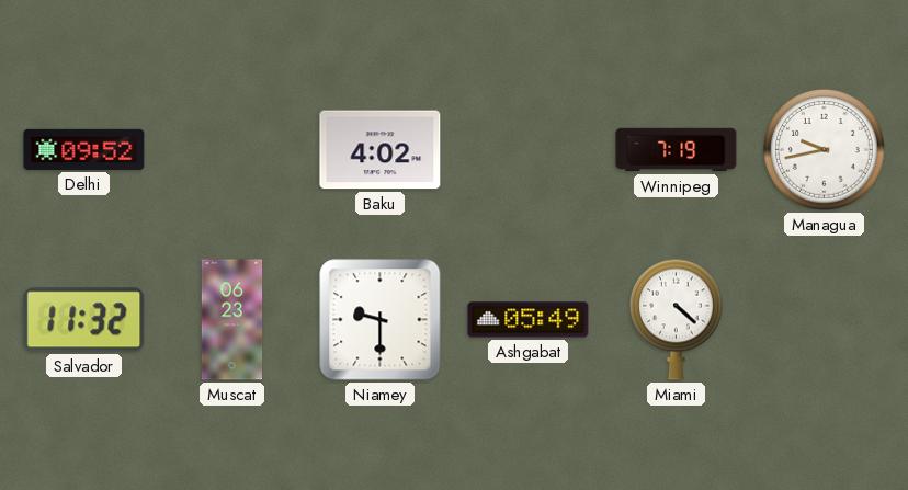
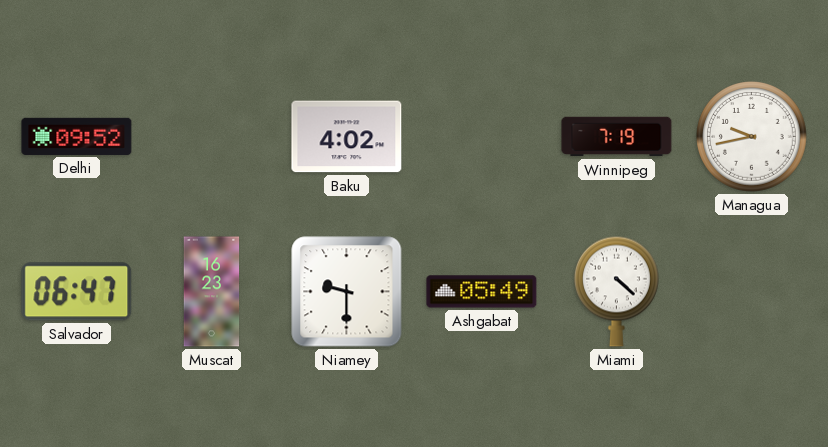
Salvador: 11:32 -> 06:47 (77, 292)
Muscat: 06:23 -> 16:23 (212, 292)
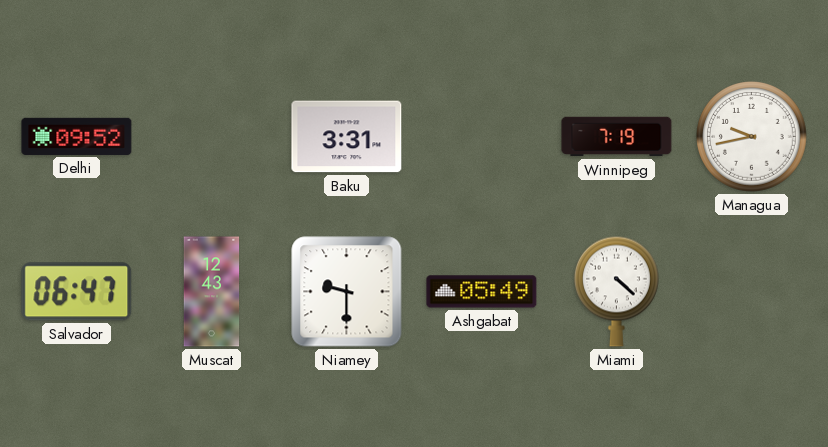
Baku: 4:02 -> 3:31 (347, 137)
Muscat: 16:23 -> 12:43 (212, 292)
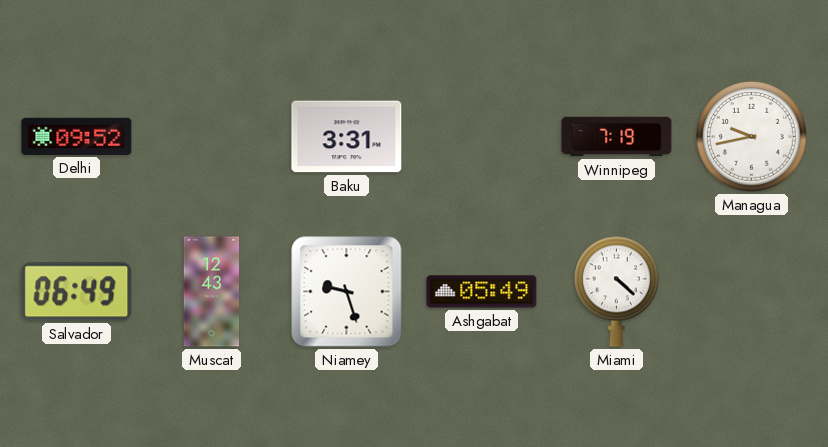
Salvador: 06:47 -> 06:49 (77, 292)
Niamey: 9:30 -> 9:27 (347, 292)
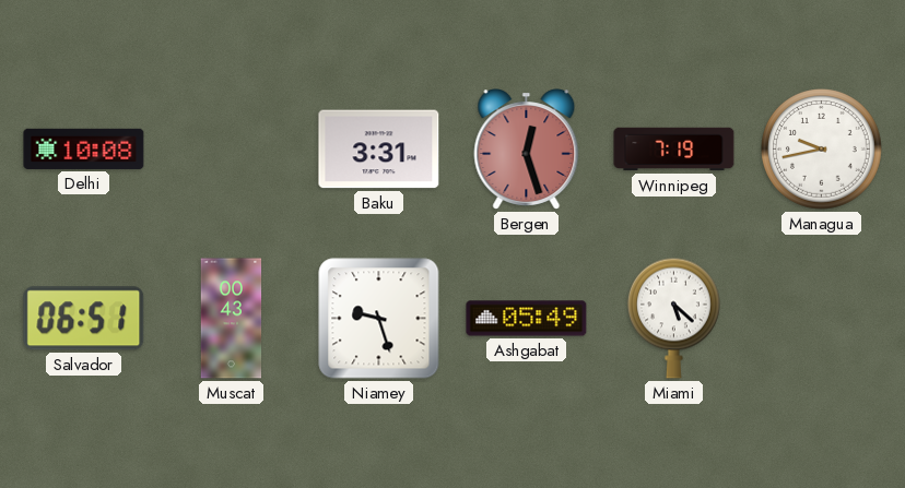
Delhi: 09:52 -> 10:08 (84, 148)
Bergen: none -> 12:27 (527, 150)
Salvador: 06:49 -> 06:51 (84, 319)
Muscat: 12:43 -> 00:43 (232, 319)
Miami: 4:22 -> 5:22 (673, 318)
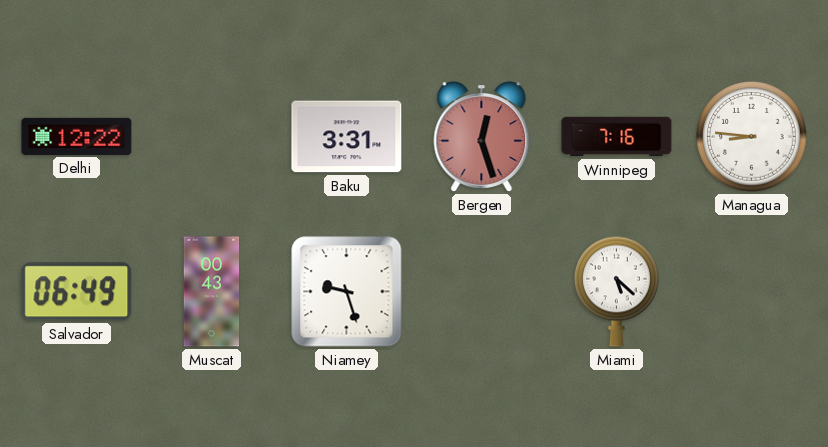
Delhi: 10:08 -> 12:22 (77, 136)
Winnipeg: 7:19 -> 7:16 (617, 137)
Managua: 9:43 -> 8:46 (752, 137)
Salvador: 06:51 -> 06:49 (77, 292)
Ashgabat: 05:49 -> none (527, 319)
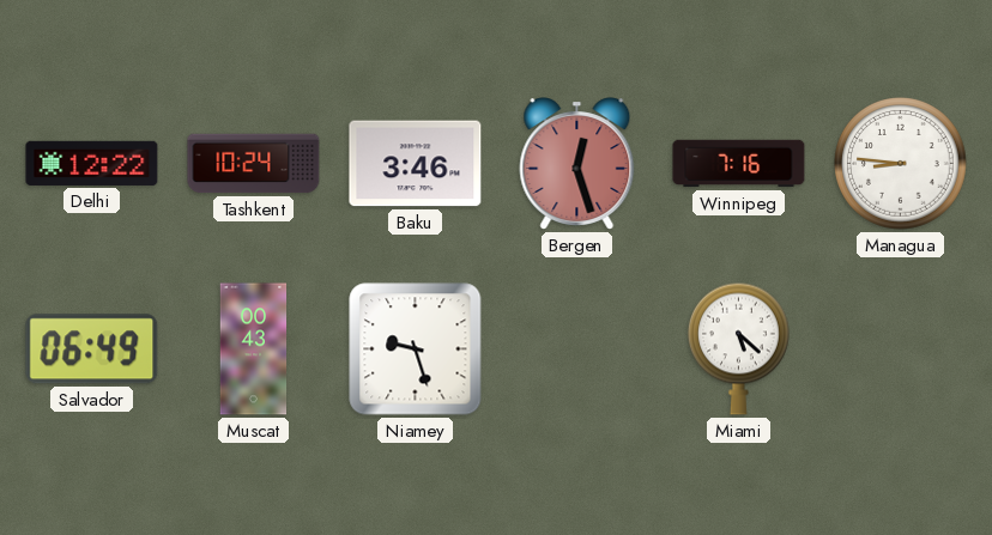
Tashkent: none -> 10:24 (254, 164)
Baku: 3:31 -> 3:46 (416, 164)
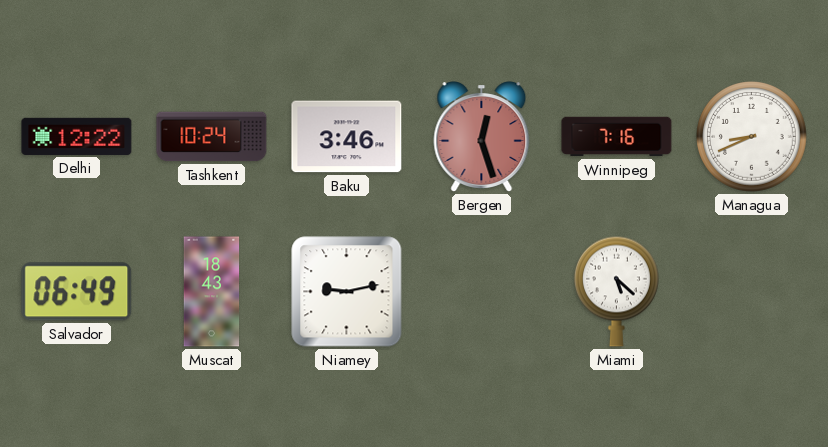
Managua: 8:46 -> 8:41 (752, 137)
Muscat: 00:43 -> 18:43 (212, 292)
Niamey: 9:27 -> 9:13 (347, 292)
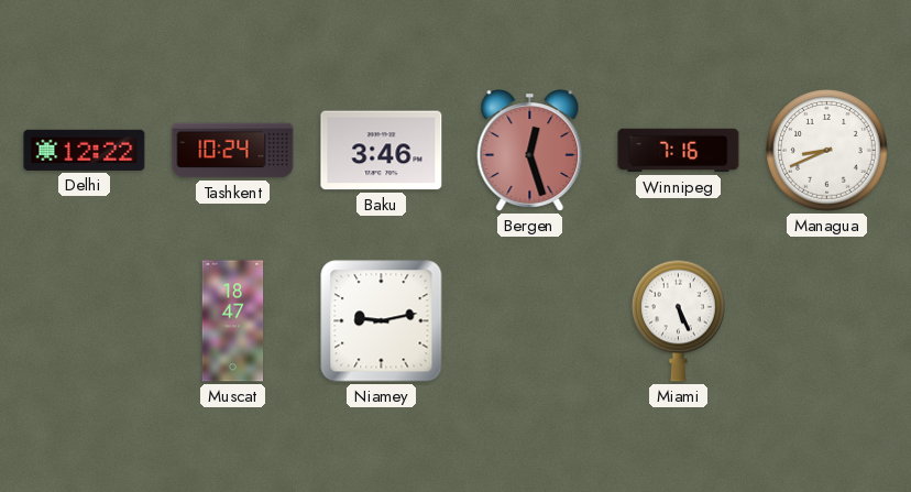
Salvador: 06:49 -> none (77, 292)
Muscat: 18:43 -> 18:47 (233, 321)
Miami: 5:22 -> 5:26 (678, 320)
